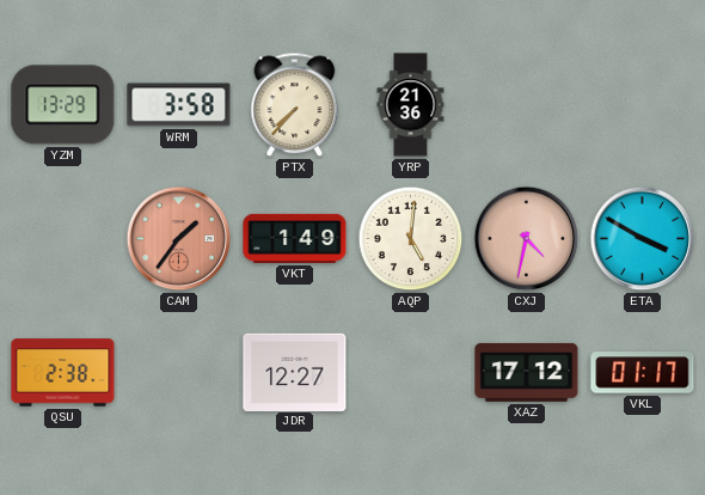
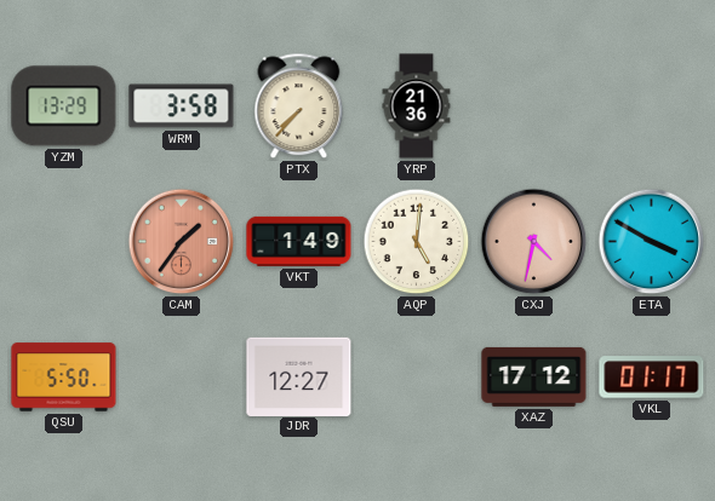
QSU: 2:38 -> 5:50 (64, 378)
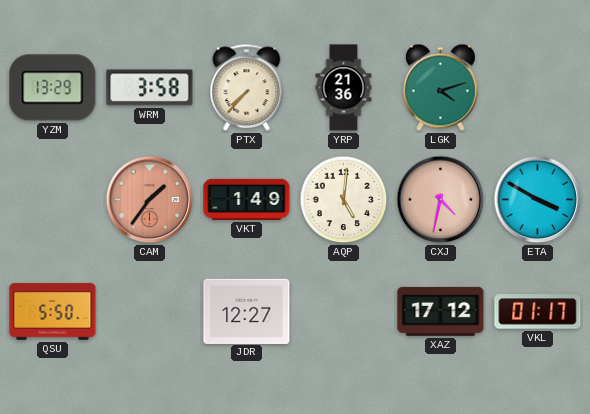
LGK: none -> 4:12 (440, 88)
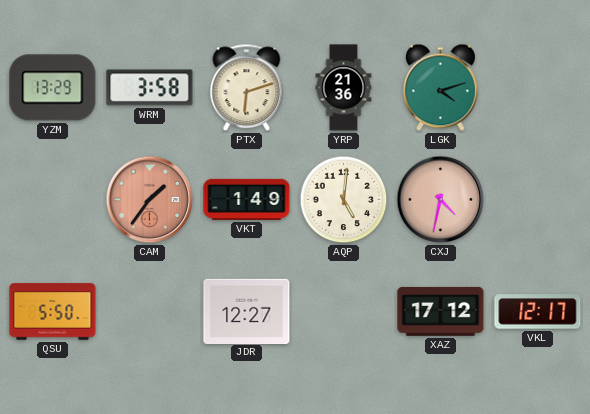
PTX: 7:37 -> 6:12 (247, 88)
ETA: 3:50 -> none (538, 200)
VKL: 01:17 -> 12:17 (538, 312)
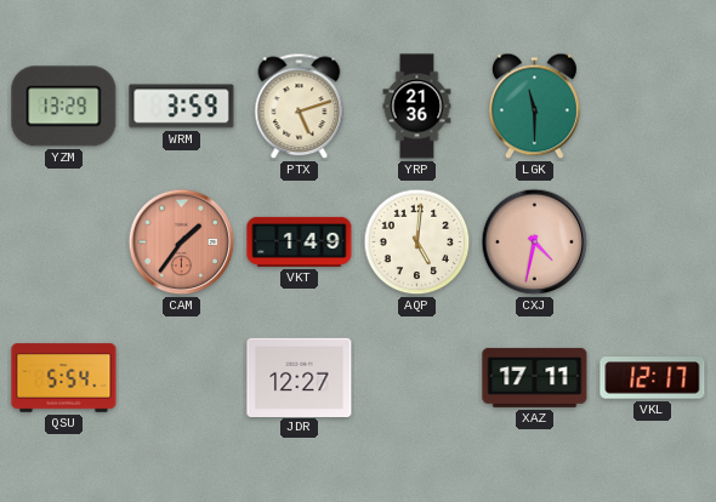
WRM: 3:58 -> 3:59 (182, 107)
PTX: 6:12 -> 5:12 (300, 107)
LGK: 4:12 -> 11:30 (534, 107)
QSU: 5:50 -> 5:54 (64, 378)
XAZ: 17:12 -> 17:11 (535, 377)
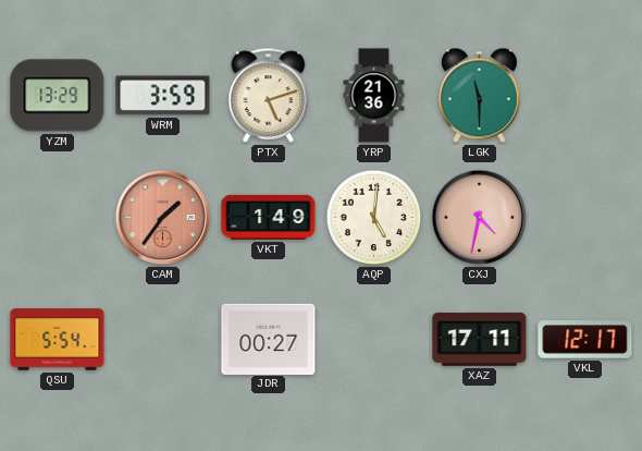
JDR: 12:27 -> 00:27 (269, 339)
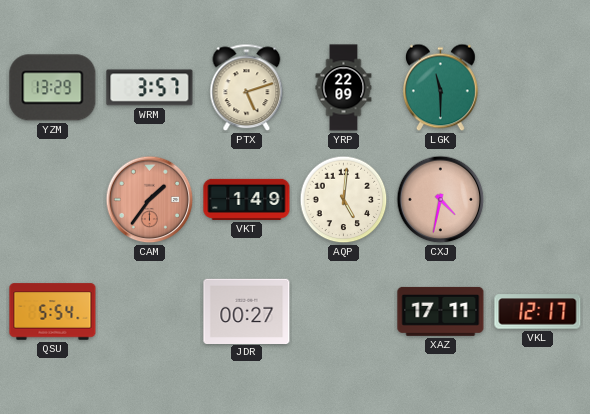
WRM: 3:59 -> 3:57 (150, 88)
YRP: 21:36 -> 22:09 (344, 88)
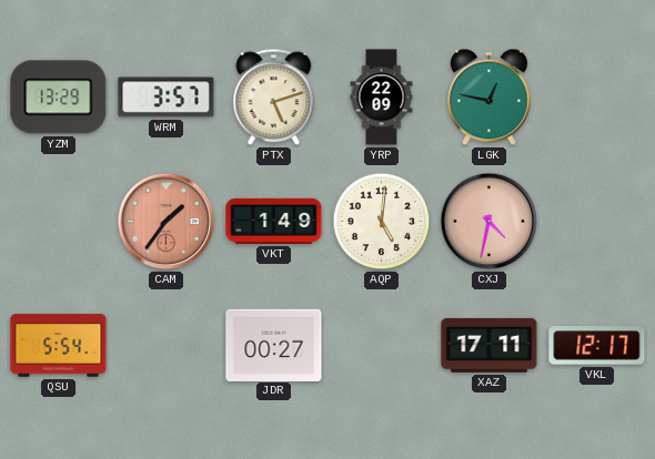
LGK: 11:30 -> 12:47 (488, 98)
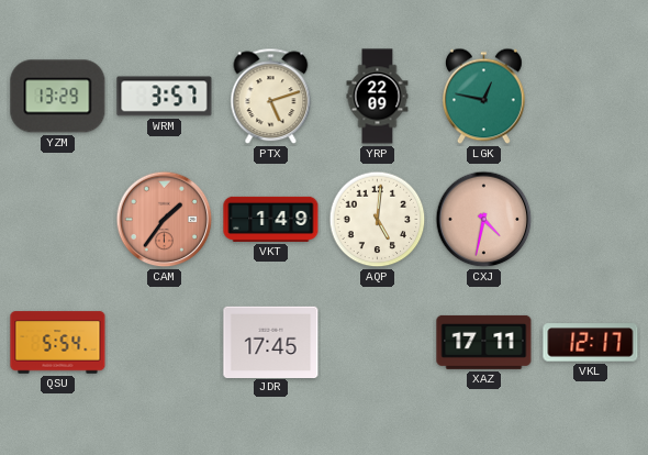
JDR: 00:27 -> 17:45 (271, 342)
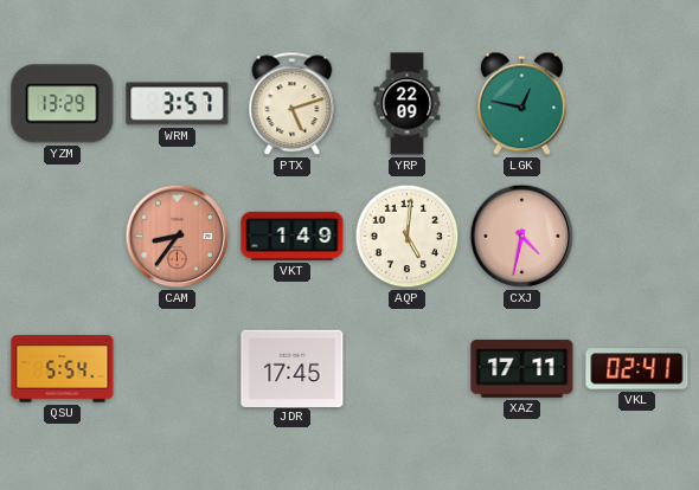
CAM: 1:36 -> 8:36 (178, 237)
VKL: 12:17 -> 02:41 (637, 369)
